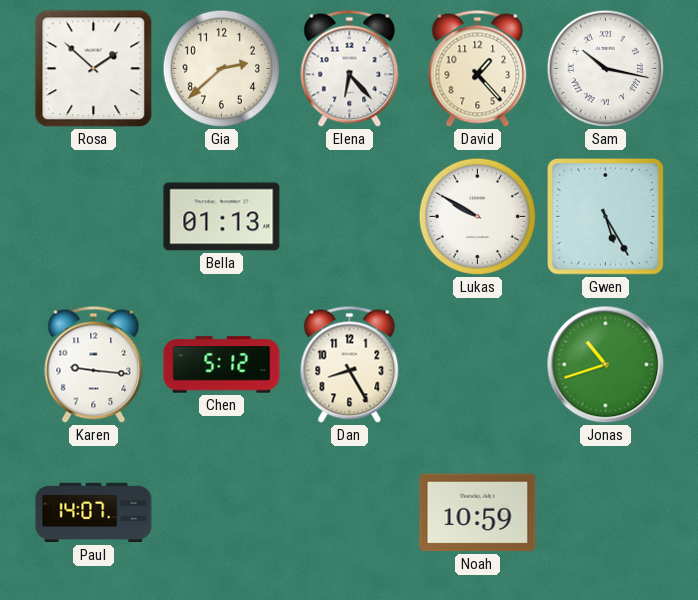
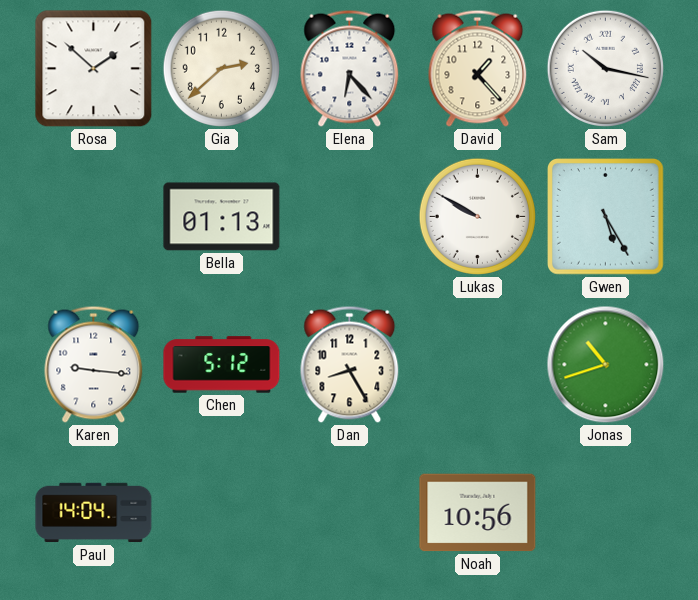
Paul: 14:07 -> 14:04 (94, 513)
Noah: 10:59 -> 10:56 (478, 513)
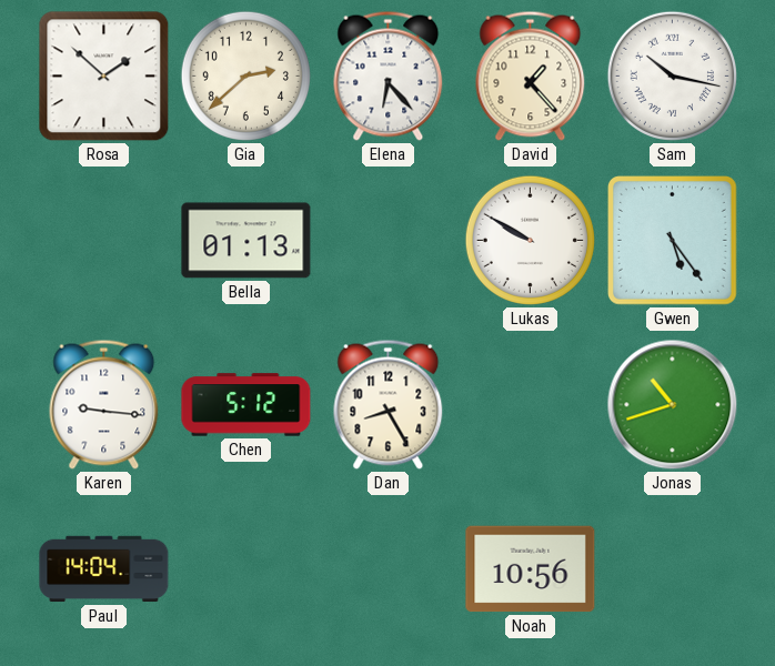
Gwen: 5:25 -> 5:24 (673, 241)
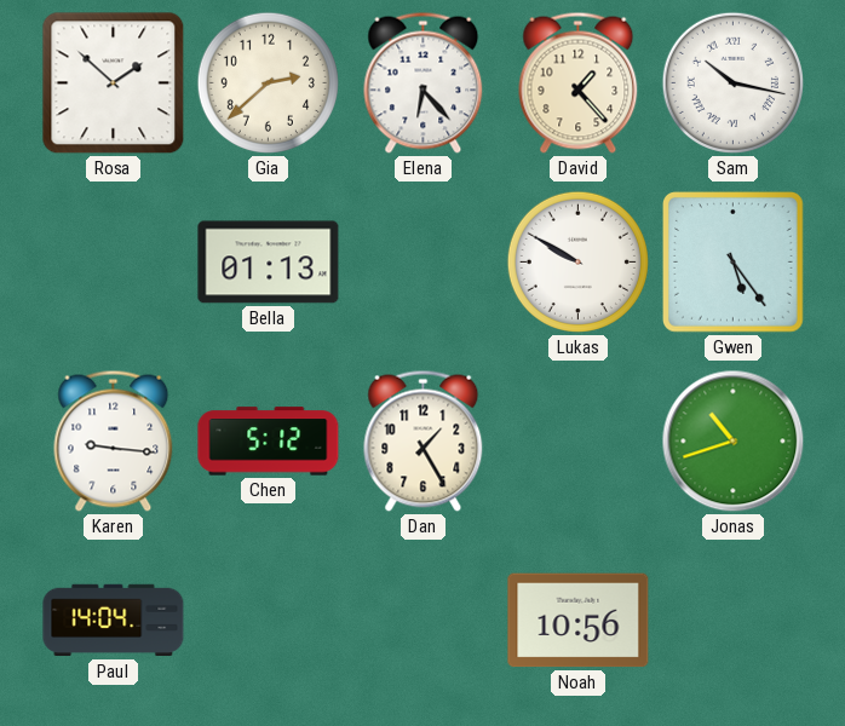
Dan: 8:25 -> 1:25 (424, 440)
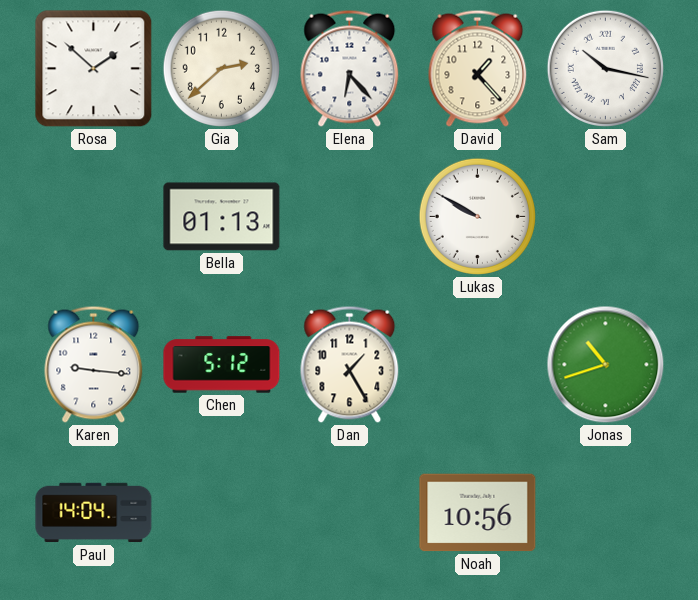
Gwen: 5:24 -> none (734, 263)
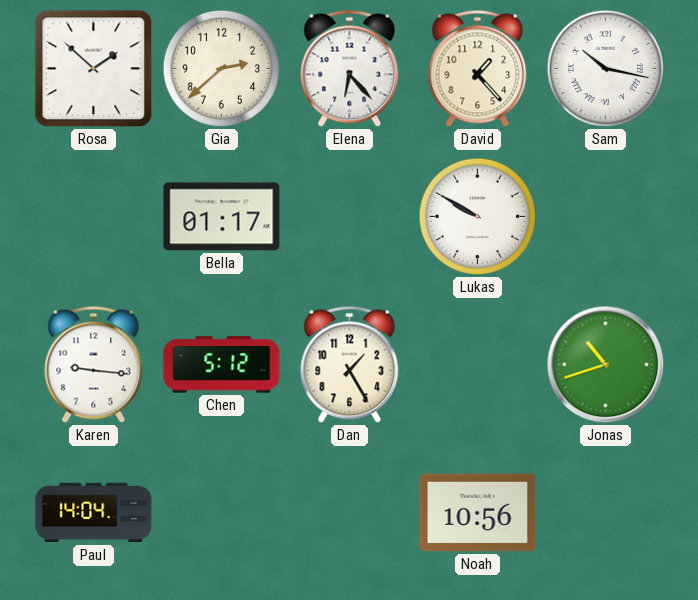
Bella: 01:13 -> 01:17 (222, 217)
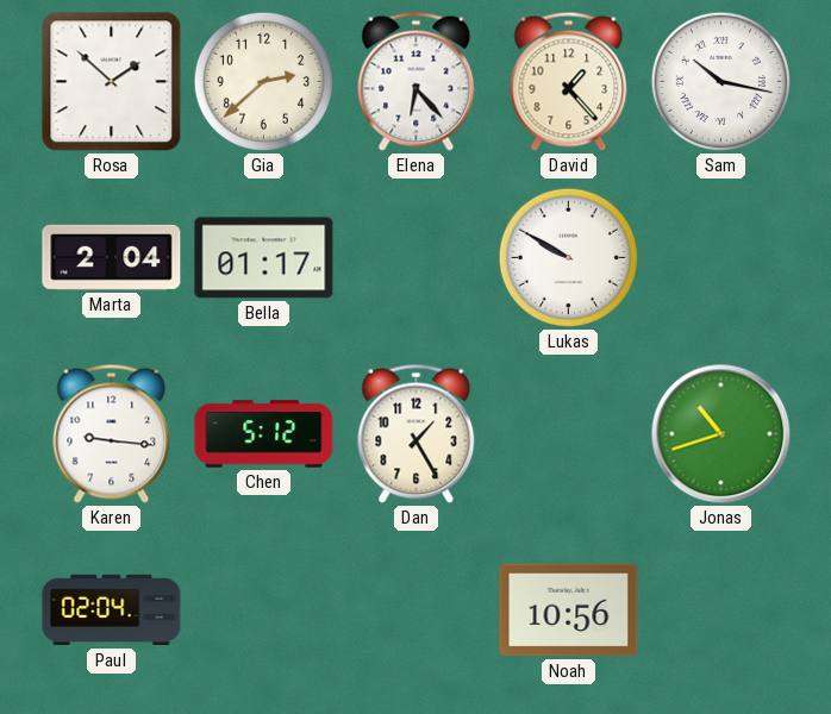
Marta: none -> 2:04 (112, 257)
Paul: 14:04 -> 02:04 (112, 610)
